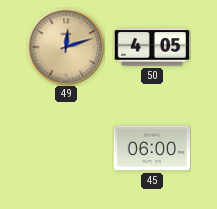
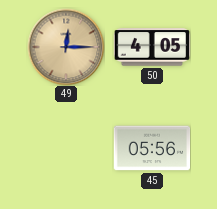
49: 12:12 -> 12:15 (66, 47)
45: 06:00 -> 05:56 (152, 148)
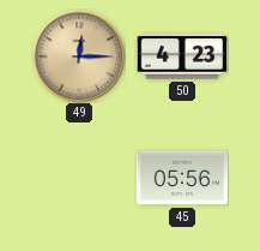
50: 4:05 -> 4:23 (182, 56)
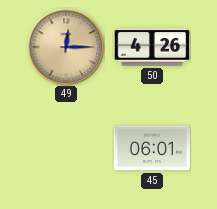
50: 4:23 -> 4:26 (152, 47)
45: 05:56 -> 06:01 (152, 148)
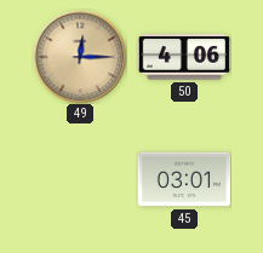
50: 4:26 -> 4:06 (184, 57)
45: 06:01 -> 03:01 (184, 179)
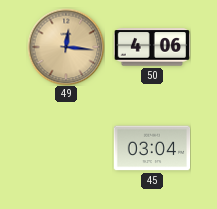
49: 12:15 -> 12:16 (66, 47)
45: 03:01 -> 03:04 (152, 148)
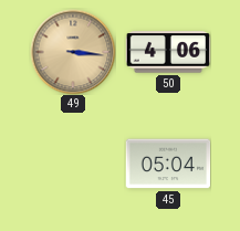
49: 12:16 -> 3:16 (73, 52)
45: 03:04 -> 05:04 (168, 164)
